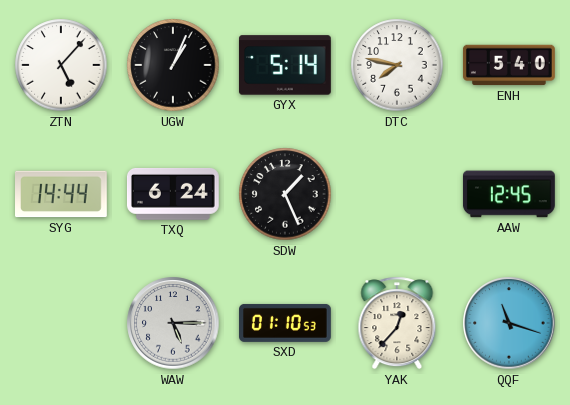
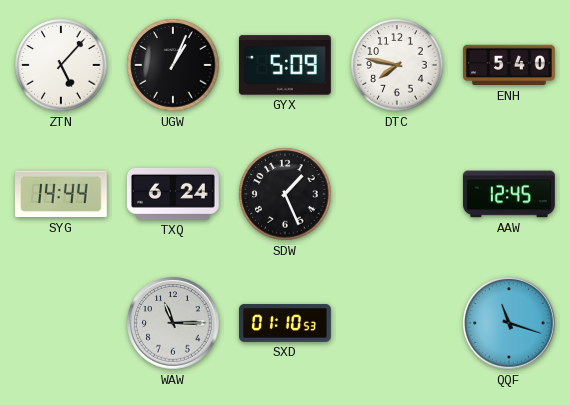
GYX: 5:14 -> 5:09 (285, 65)
WAW: 5:15 -> 11:15 (173, 323)
YAK: 12:37 -> none (397, 323)
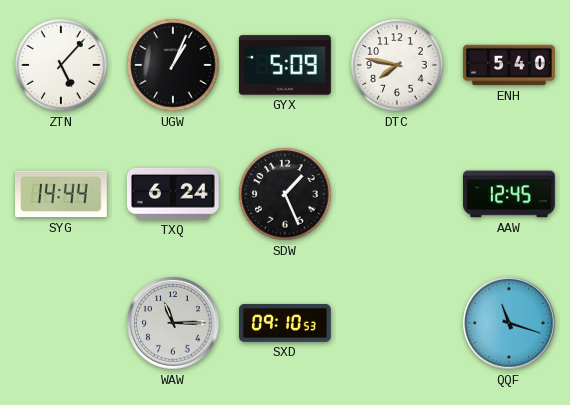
SXD: 01:10 -> 09:10 (286, 323)
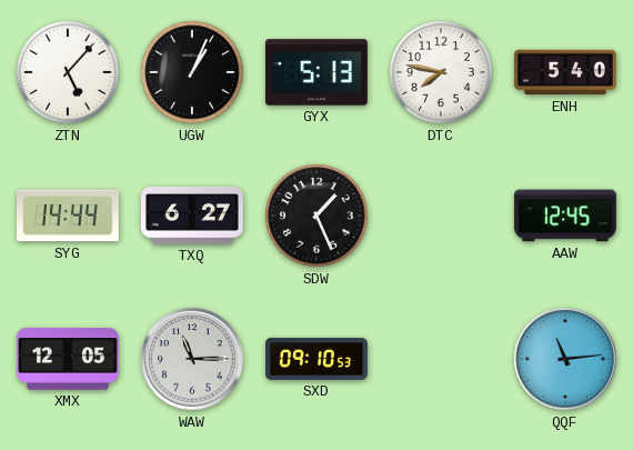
GYX: 5:09 -> 5:13 (316, 72)
TXQ: 6:24 -> 6:27 (192, 216)
XMX: none -> 12:05 (69, 359)
QQF: 11:18 -> 11:14 (565, 359)
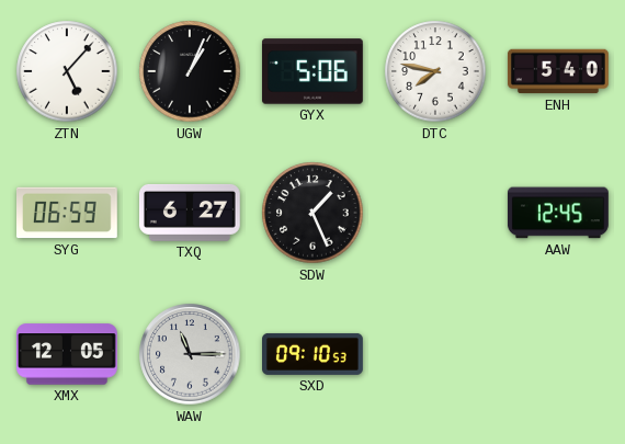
GYX: 5:13 -> 5:06 (312, 71)
SYG: 14:44 -> 06:59 (68, 213)
QQF: 11:14 -> none (565, 359)
